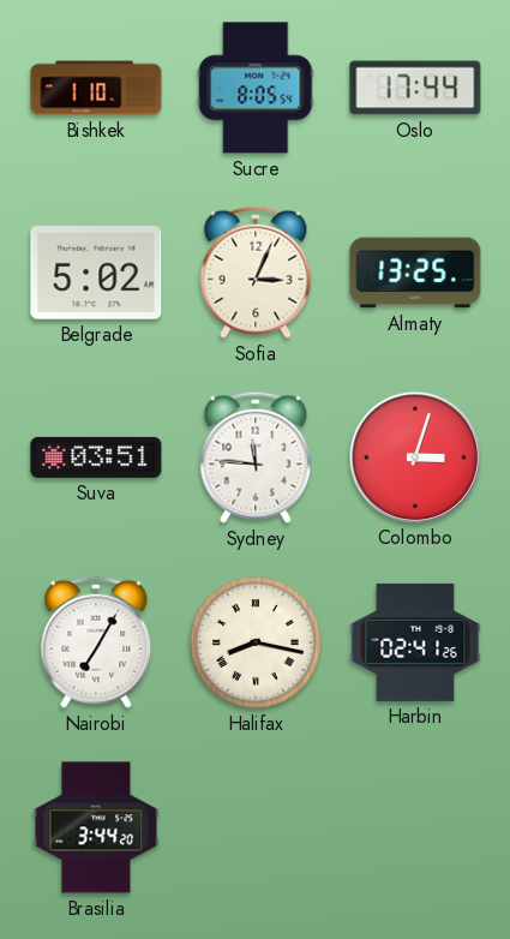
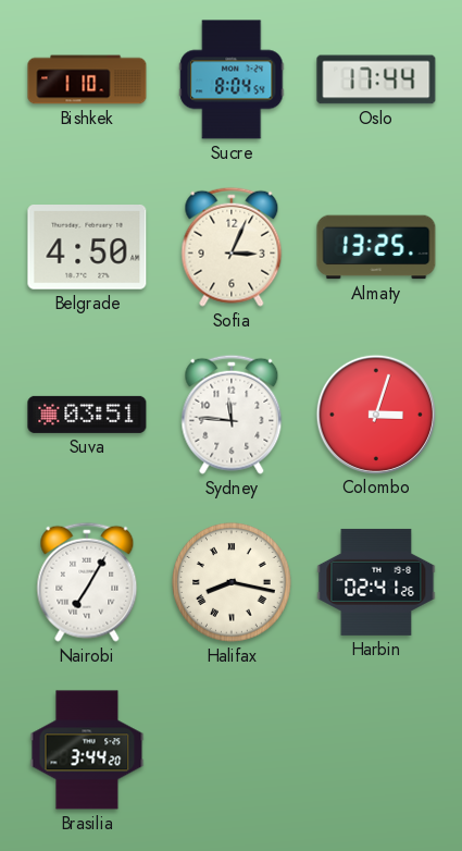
Sucre: 8:05 -> 8:04 (232, 79)
Belgrade: 5:02 -> 4:50 (87, 248)
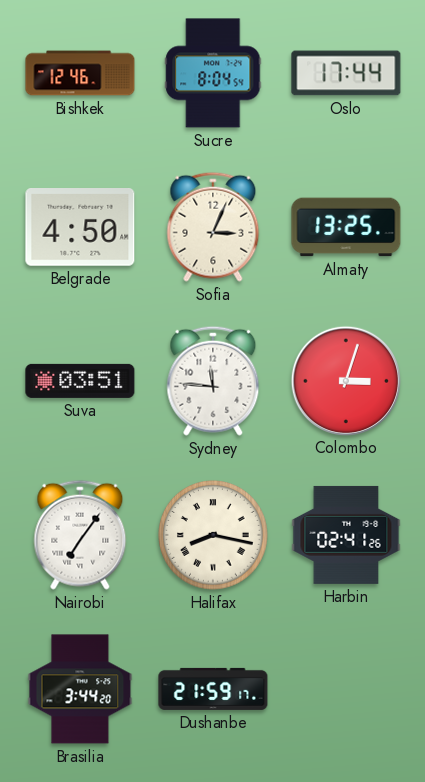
Bishkek: 1:10 -> 12:46 (80, 73)
Nairobi: 7:05 -> 7:06 (80, 535)
Dushanbe: none -> 21:59 (213, 689)
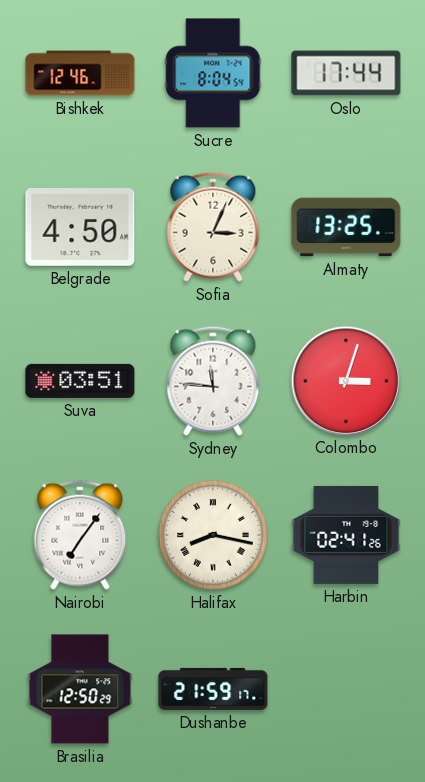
Brasilia: 3:44 -> 12:50 (80, 689)
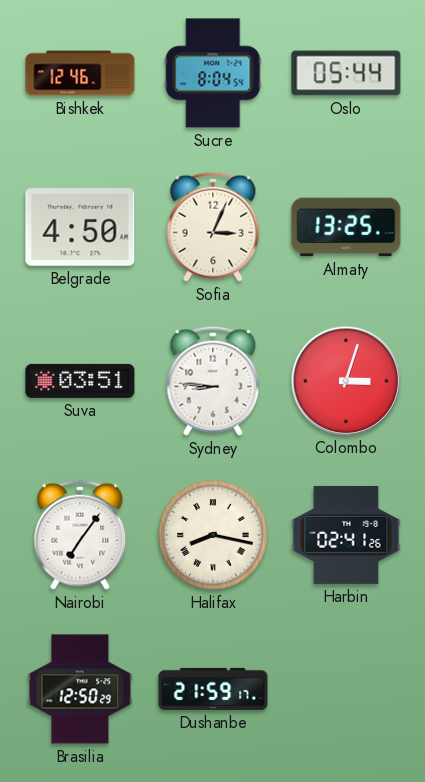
Oslo: 17:44 -> 05:44 (346, 73)
Sydney: 11:46 -> 8:46 (213, 381)
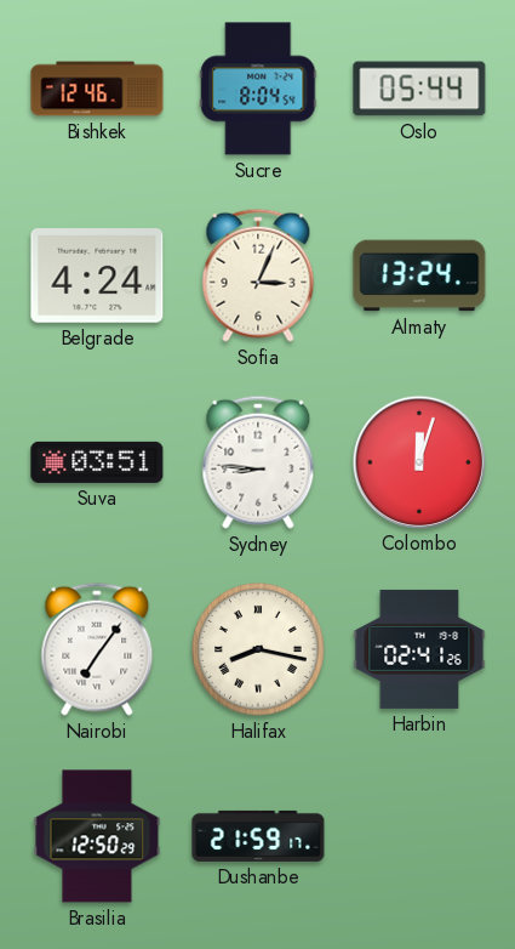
Belgrade: 4:50 -> 4:24 (97, 277)
Almaty: 13:25 -> 13:24 (419, 275)
Colombo: 3:03 -> 12:03 (418, 461)
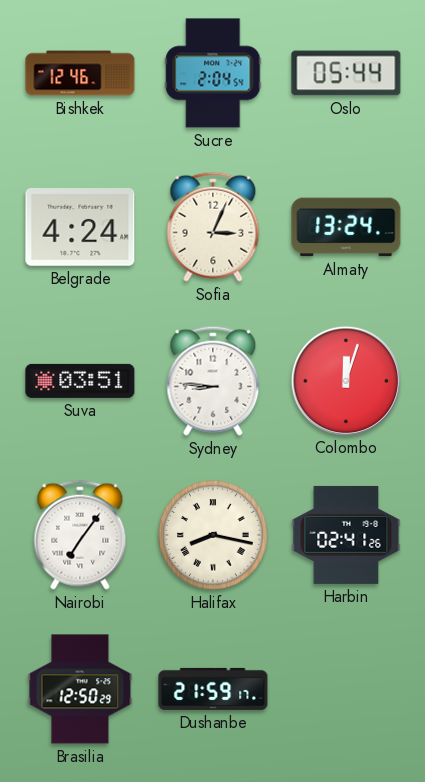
Sucre: 8:04 -> 2:04 (213, 73)
